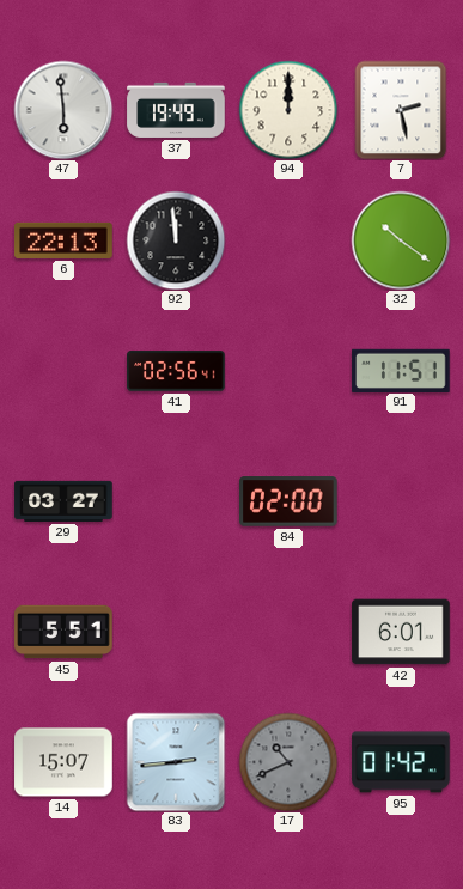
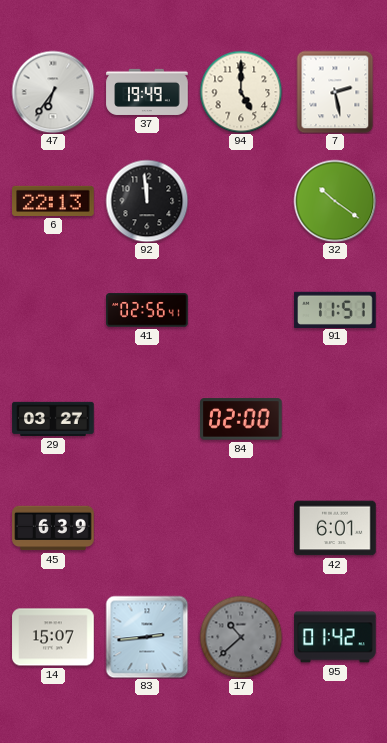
47: 5:59 -> 6:36 (53, 92)
94: 12:00 -> 5:00 (241, 92)
45: 5:51 -> 6:39 (53, 528)
17: 10:41 -> 10:38 (241, 637)
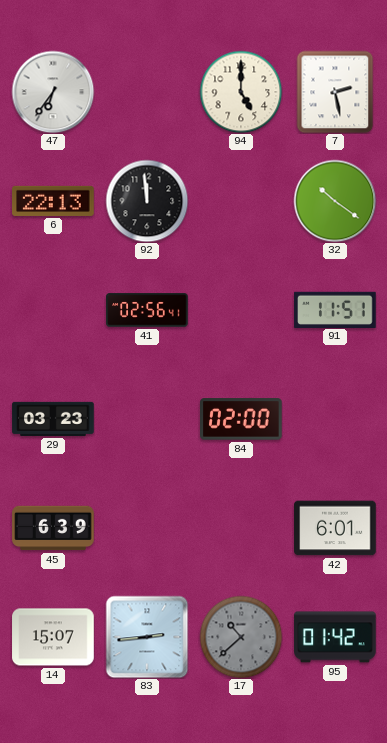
37: 19:49 -> none (147, 92)
29: 03:27 -> 03:23 (53, 419)
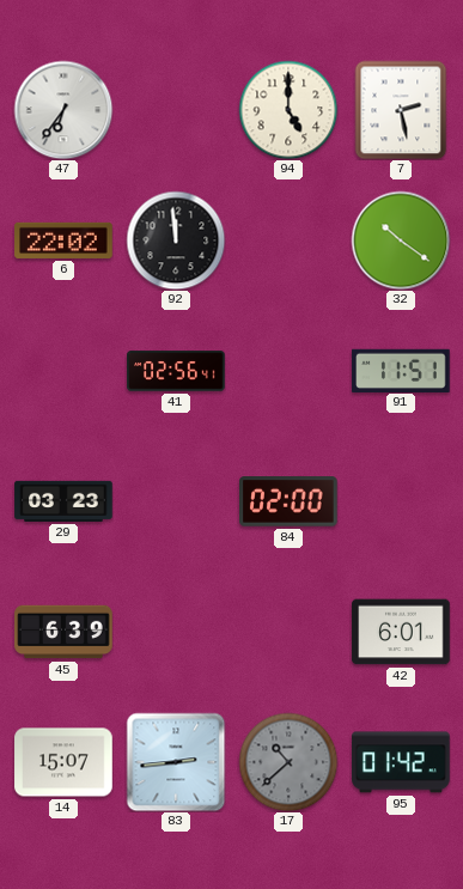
6: 22:13 -> 22:02 (63, 240)
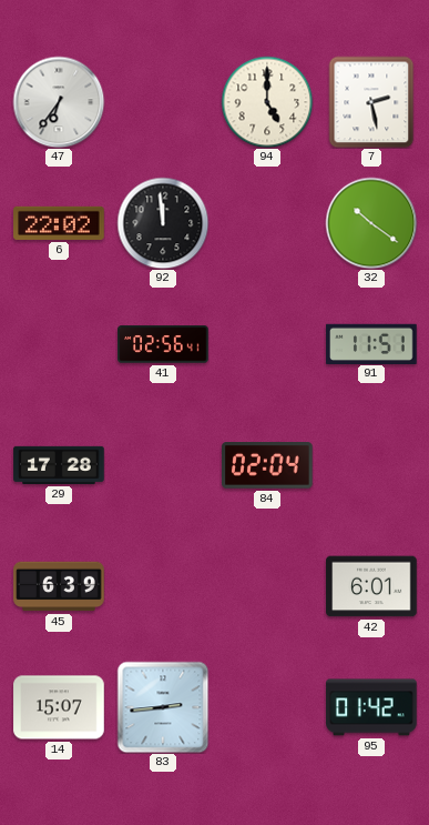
29: 03:23 -> 17:28 (59, 465)
84: 02:00 -> 02:04 (268, 465)
17: 10:38 -> none (288, 762)
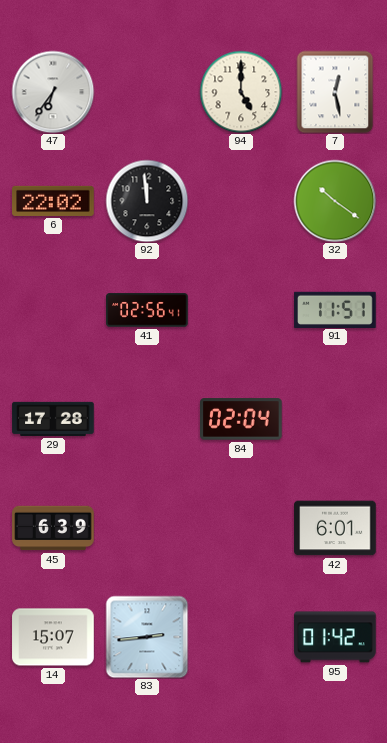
7: 2:28 -> 12:28 (335, 92)
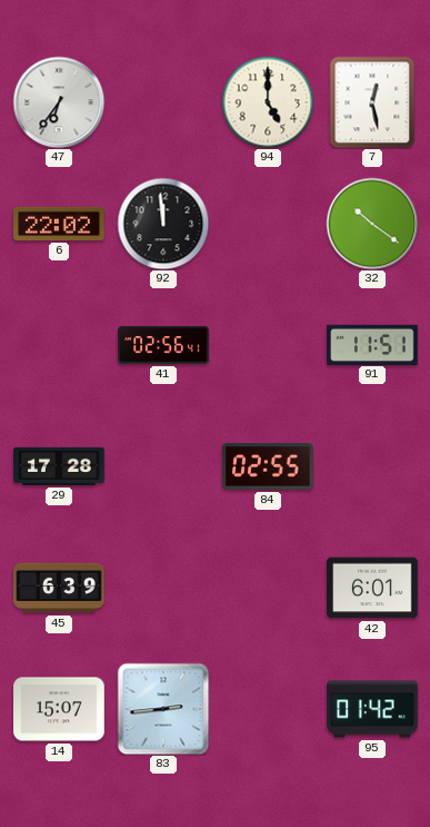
84: 02:04 -> 02:55 (269, 466)
